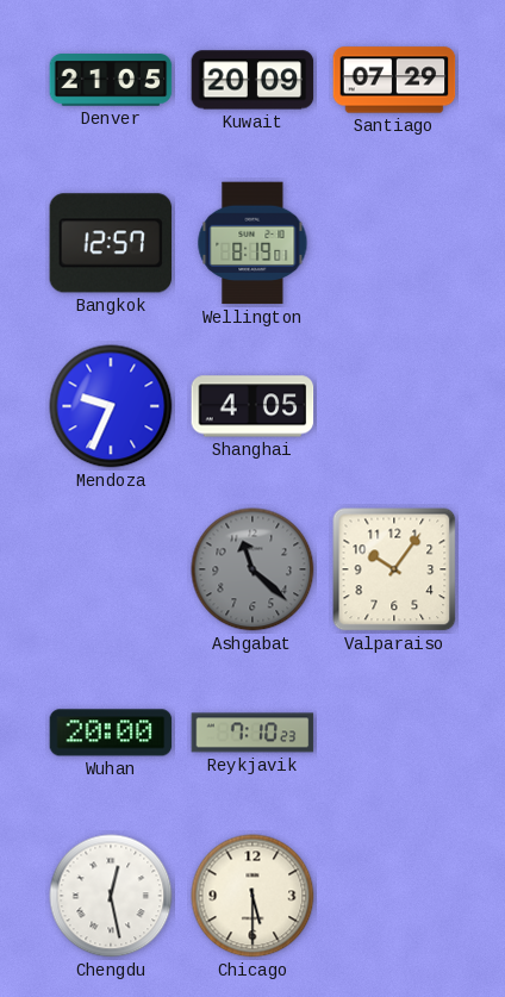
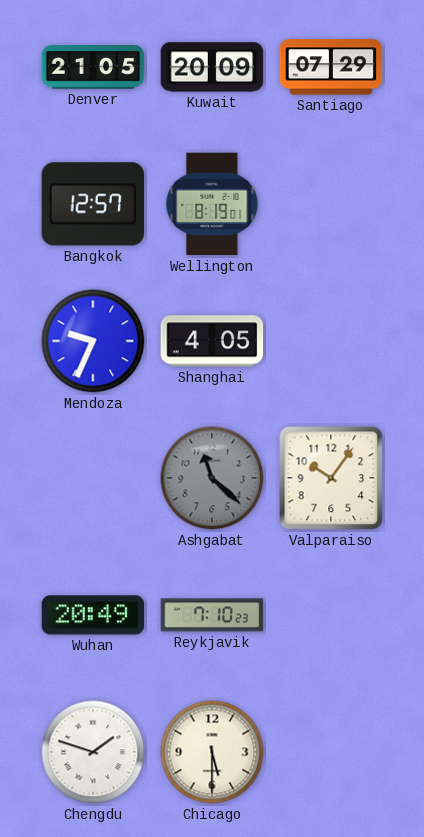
Wuhan: 20:00 -> 20:49 (93, 615)
Chengdu: 12:28 -> 1:48 (93, 752)
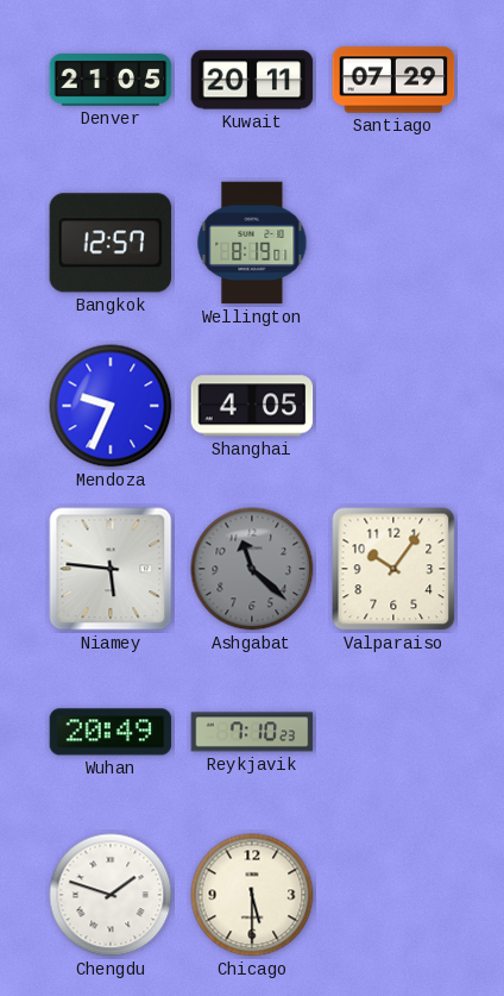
Kuwait: 20:09 -> 20:11 (252, 80)
Niamey: none -> 5:46 (111, 569)
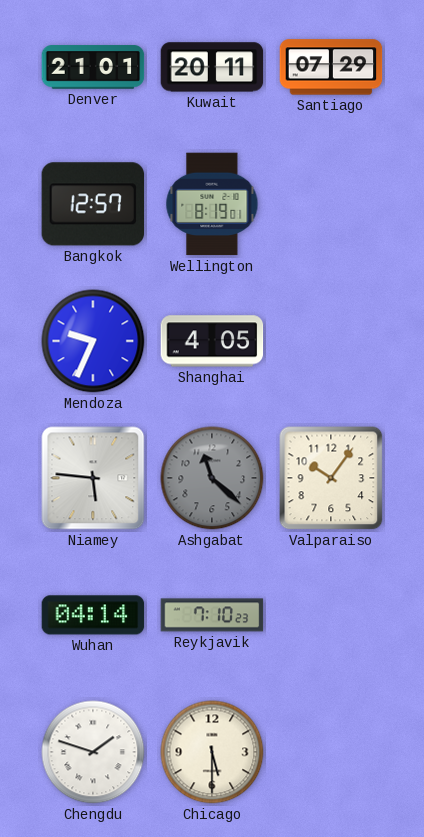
Denver: 21:05 -> 21:01 (93, 67)
Wuhan: 20:49 -> 04:14 (93, 615)
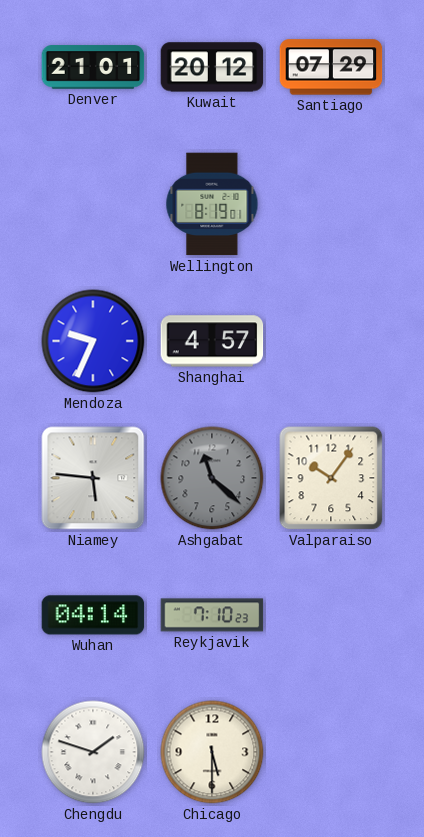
Kuwait: 20:11 -> 20:12 (212, 67)
Bangkok: 12:57 -> none (93, 204)
Shanghai: 4:05 -> 4:57 (212, 341)
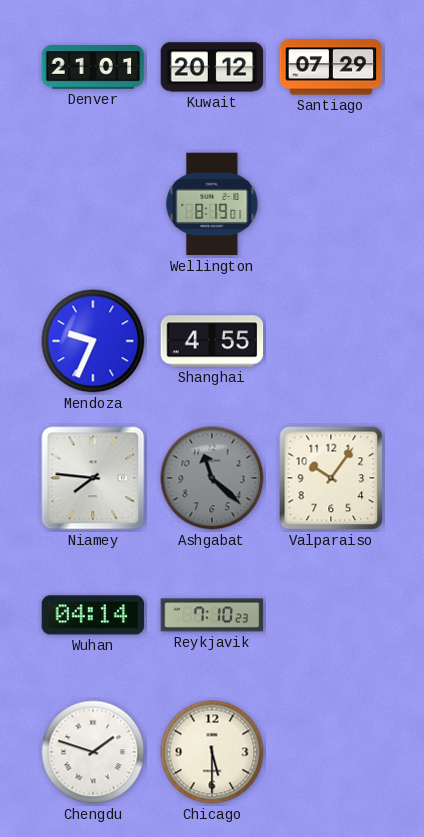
Shanghai: 4:57 -> 4:55 (212, 341)
Niamey: 5:46 -> 7:46 (93, 478)
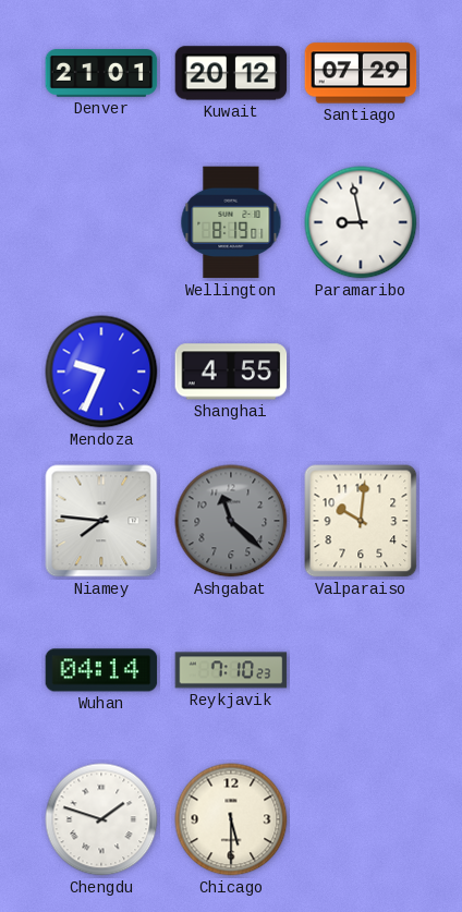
Paramaribo: none -> 8:58 (361, 222)
Valparaiso: 10:06 -> 10:01 (361, 521)
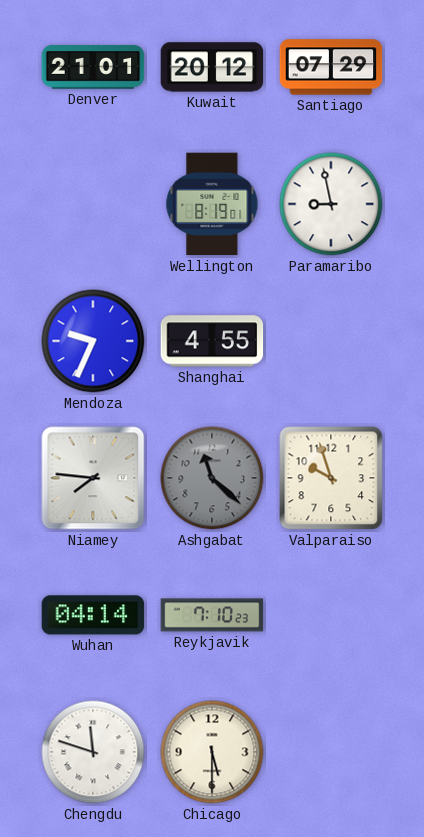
Valparaiso: 10:01 -> 9:57 (331, 478)
Chengdu: 1:48 -> 11:48 (93, 752)
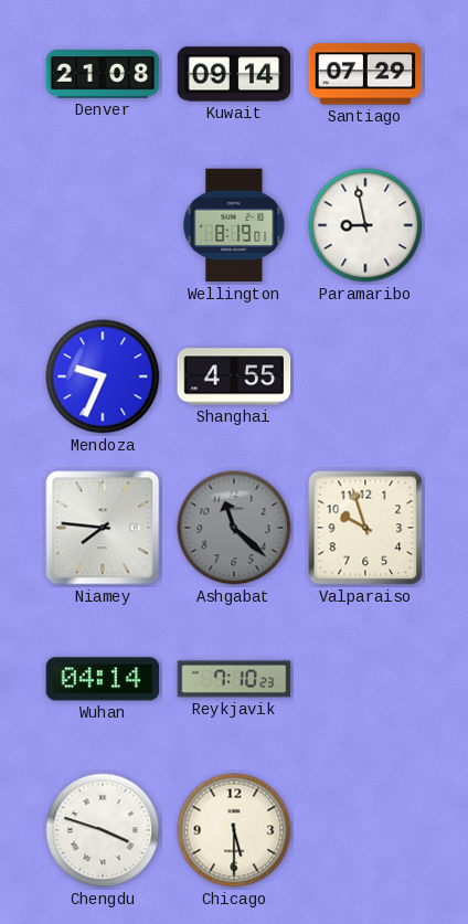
Denver: 21:01 -> 21:08 (103, 74)
Kuwait: 20:12 -> 09:14 (234, 74)
Chengdu: 11:48 -> 3:48 (103, 830)
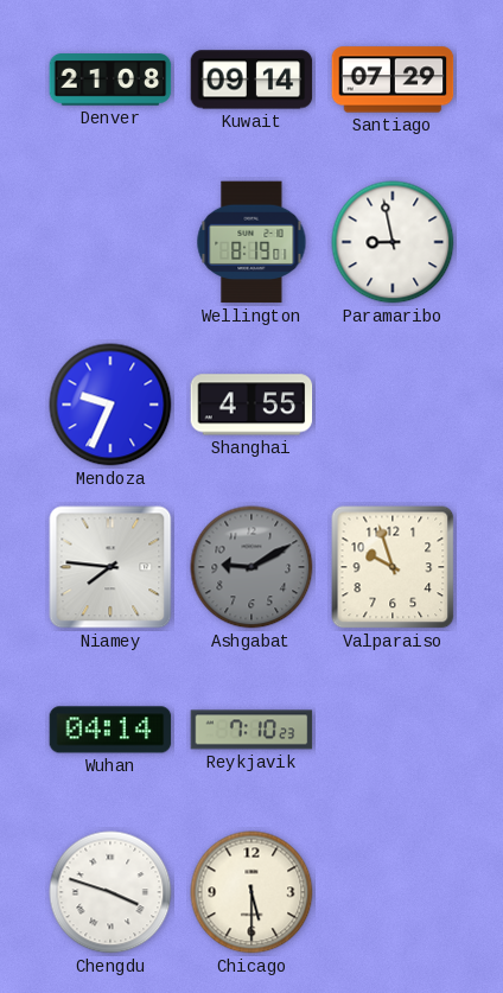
Ashgabat: 11:22 -> 9:10 (251, 567)
